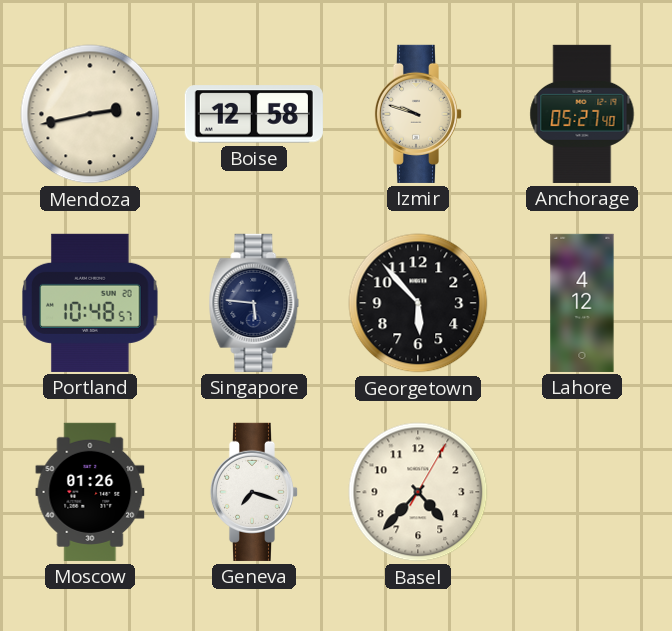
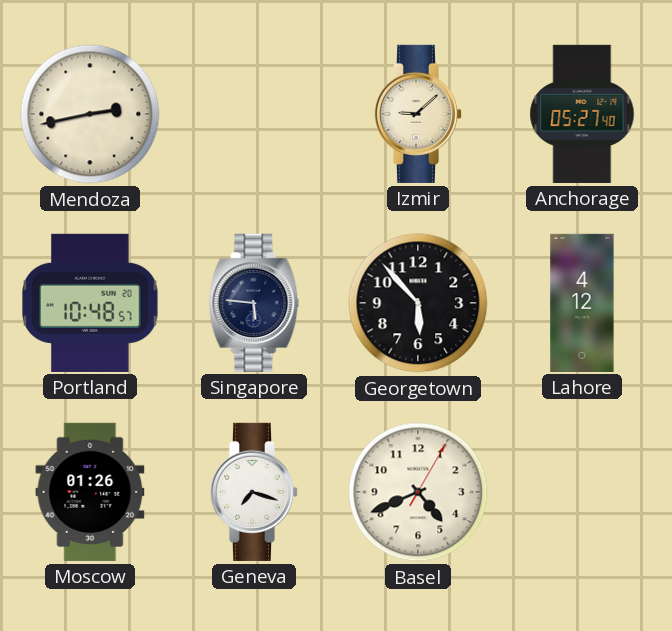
Boise: 12:58 -> none (254, 114)
Izmir: 9:48 -> 9:08 (418, 114)
Basel: 4:37 -> 4:41 (418, 492)
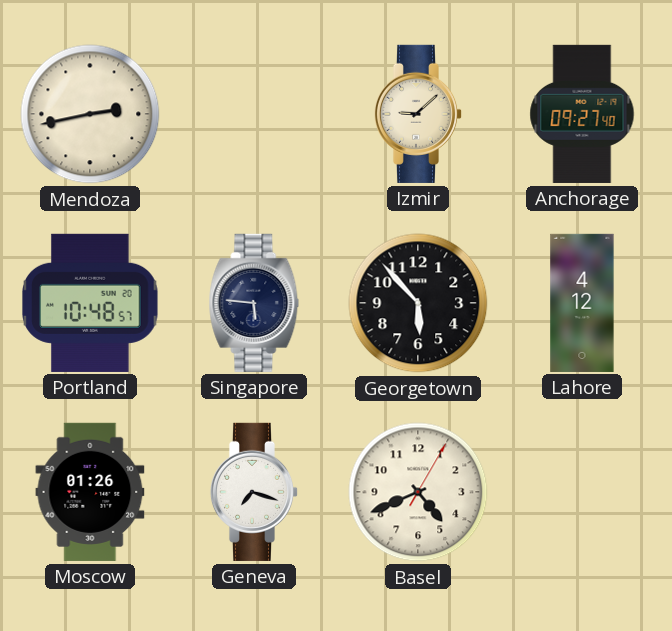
Anchorage: 05:27 -> 09:27 (582, 114)
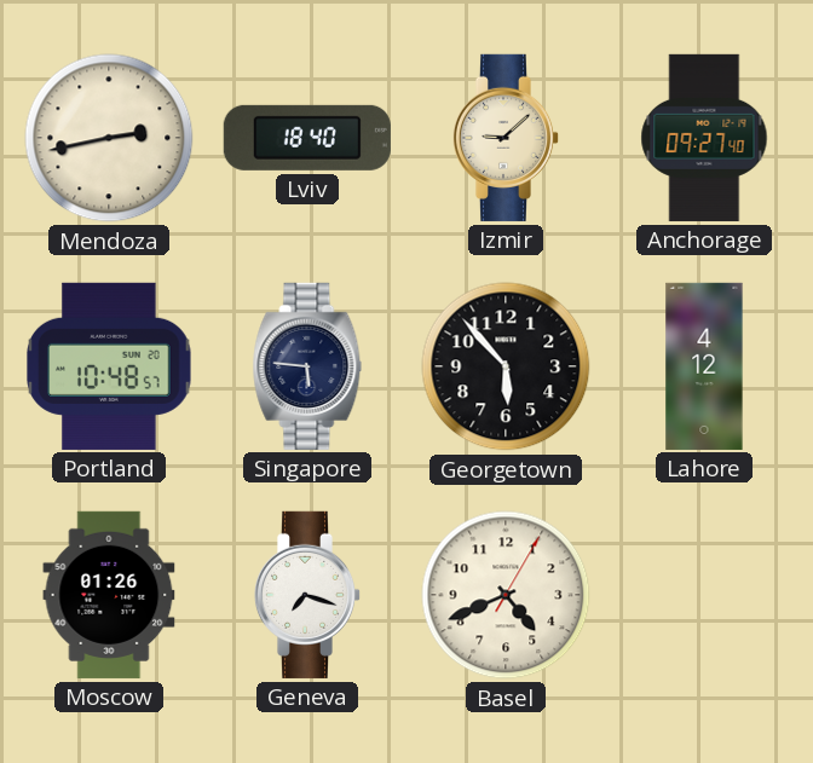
Lviv: none -> 18:40 (307, 138)
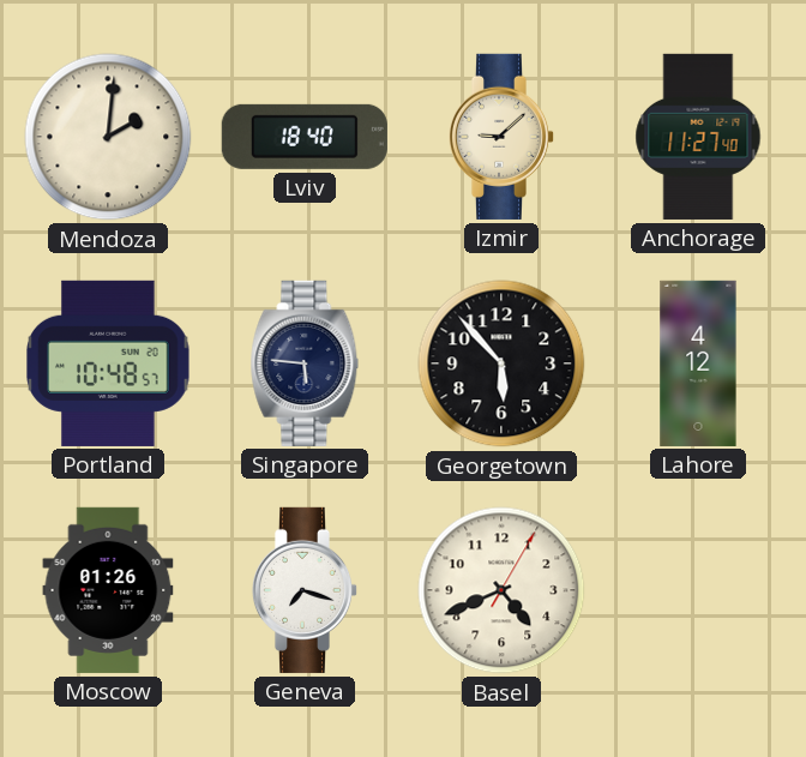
Mendoza: 2:43 -> 2:01 (108, 137)
Anchorage: 09:27 -> 11:27 (698, 137)
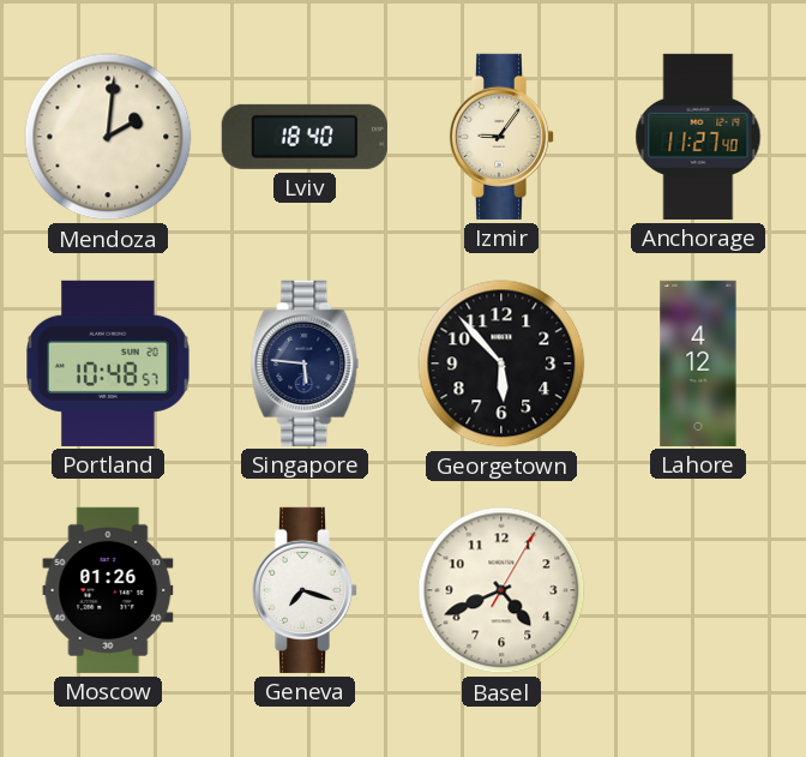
Izmir: 9:08 -> 9:06 (501, 137)
